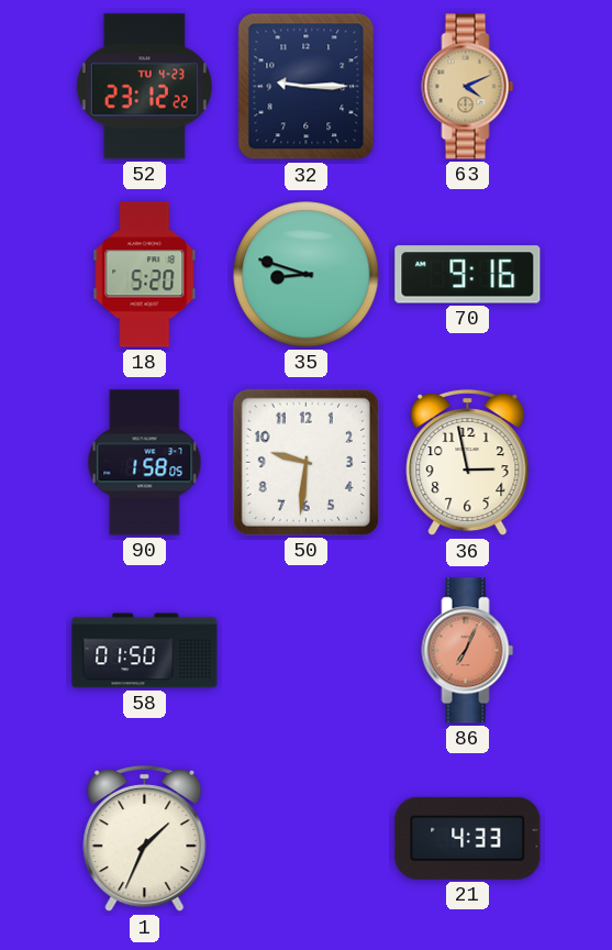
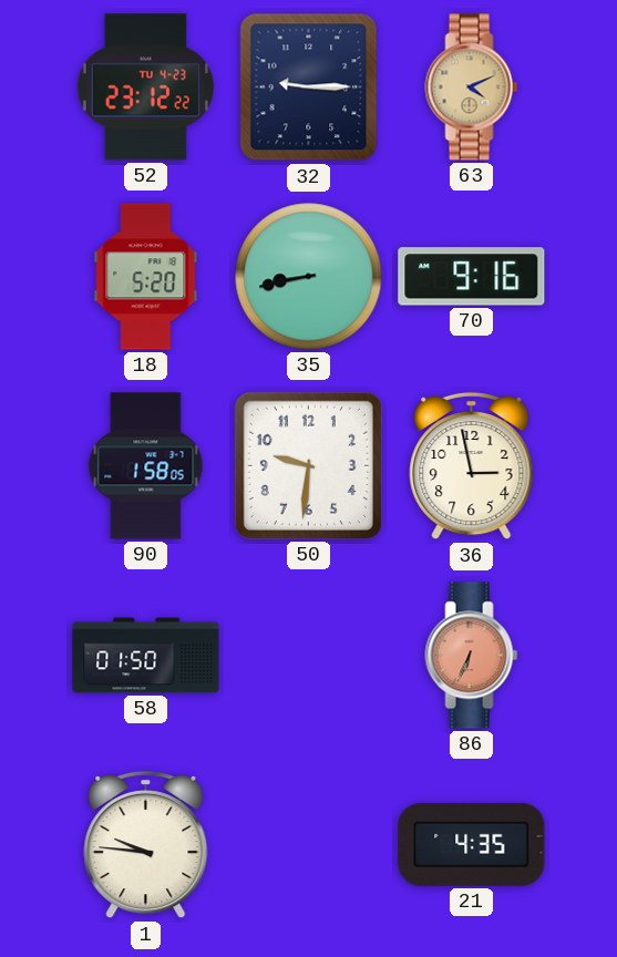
35: 8:48 -> 8:43 (309, 277)
86: 7:04 -> 6:34 (472, 656)
1: 1:34 -> 9:46 (146, 845)
21: 4:33 -> 4:35 (472, 844)
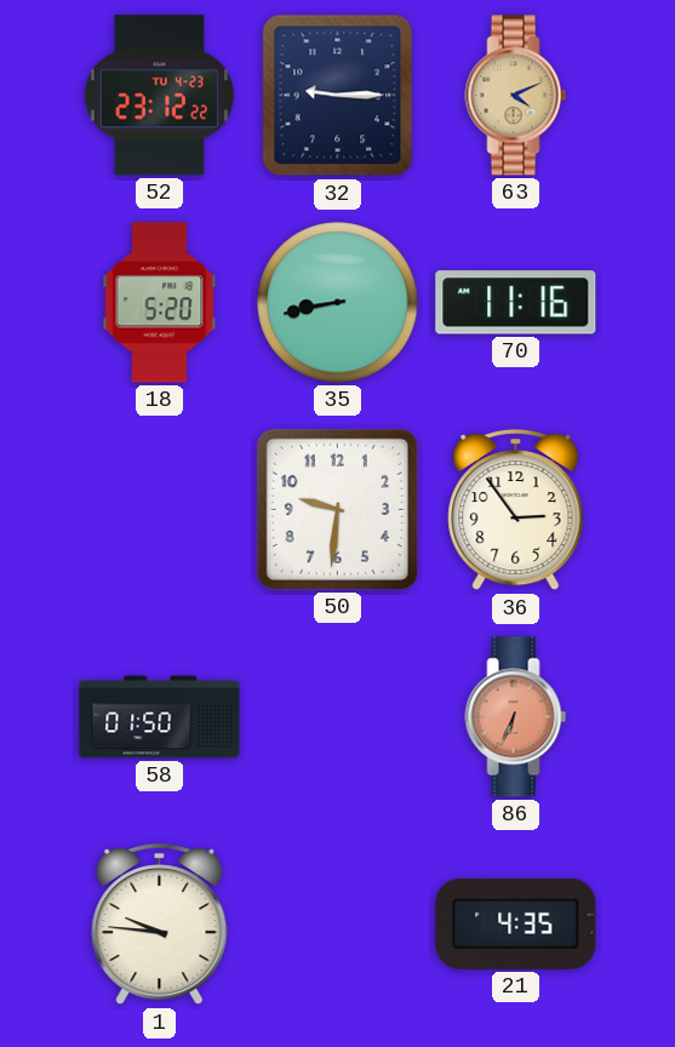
70: 9:16 -> 11:16 (516, 303)
90: 1:58 -> none (146, 466)
36: 2:58 -> 2:54 (516, 510)
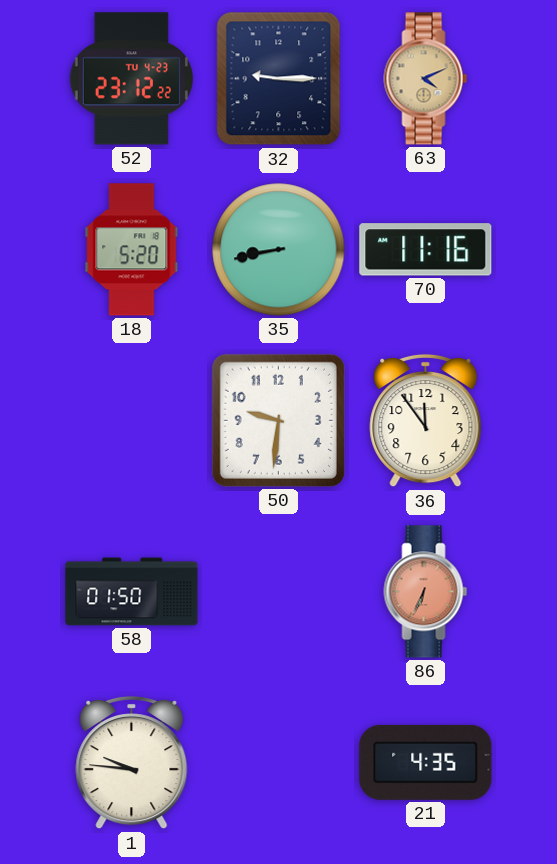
36: 2:54 -> 11:54 (426, 421)
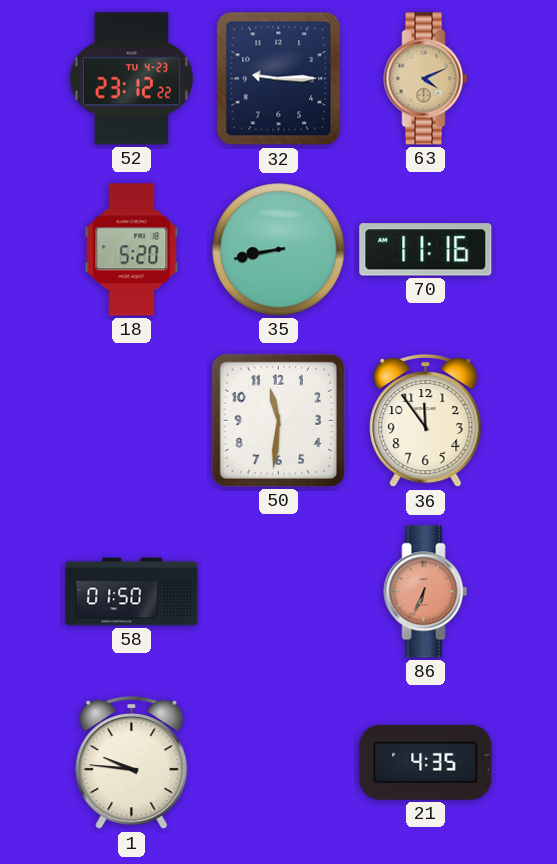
50: 9:31 -> 11:31 (278, 420)
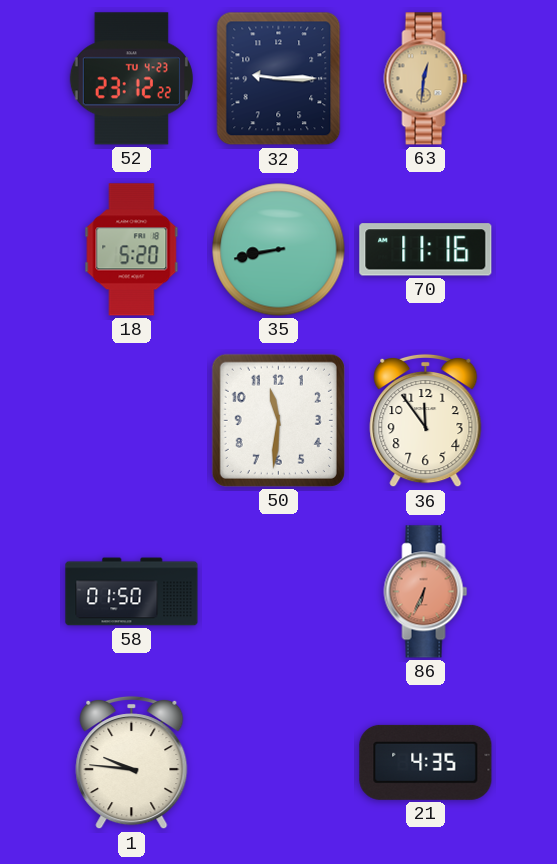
63: 4:11 -> 12:31 (426, 79)
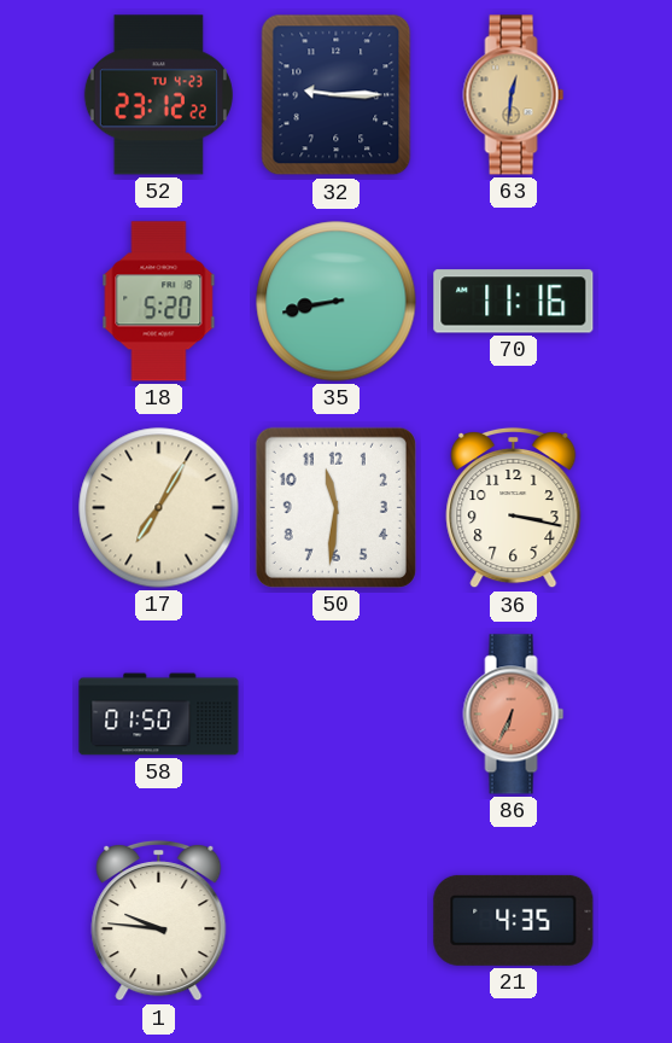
17: none -> 7:05 (159, 508)
36: 11:54 -> 3:17 (514, 508)
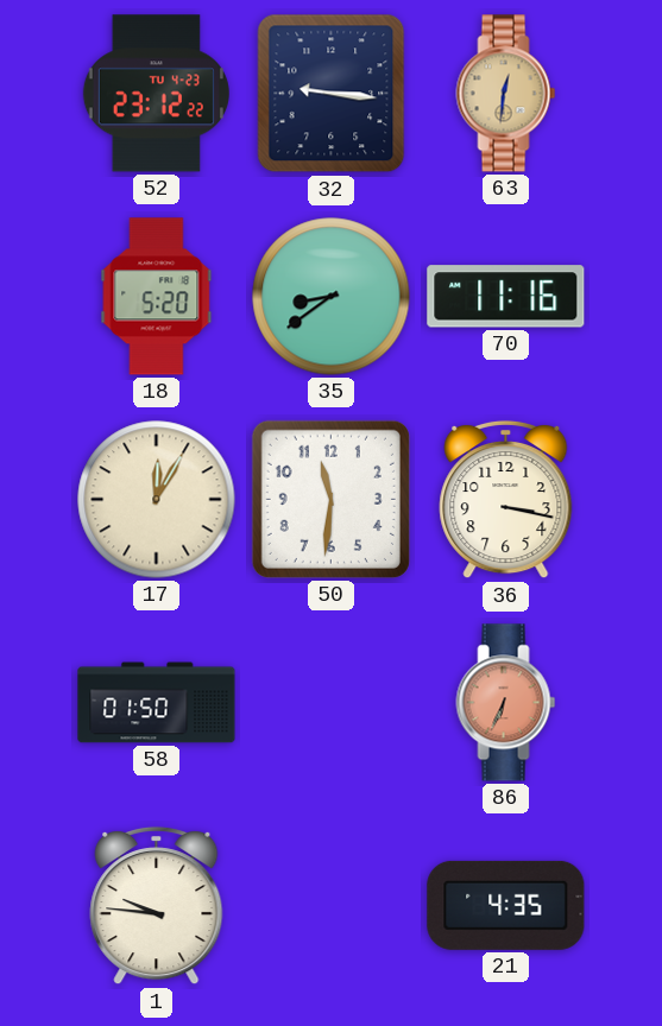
32: 9:15 -> 9:16 (332, 94)
35: 8:43 -> 8:39 (332, 297)
17: 7:05 -> 12:05 (157, 500)
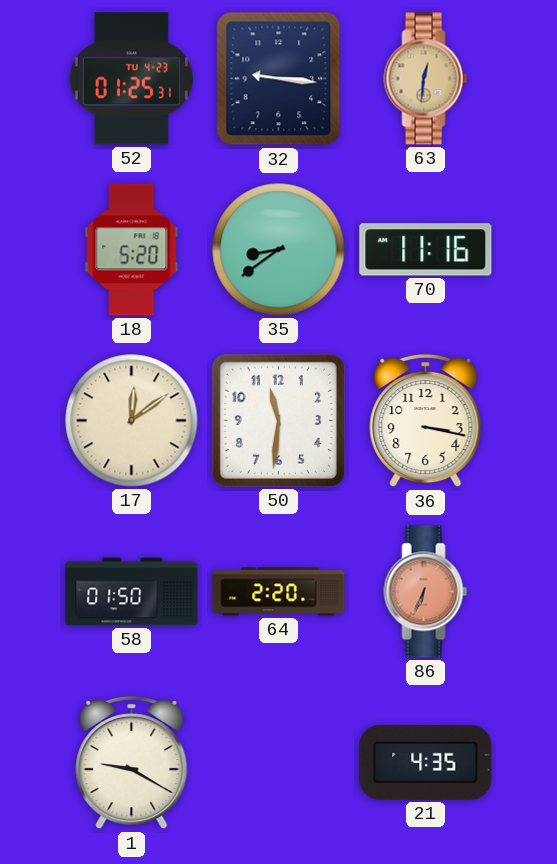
52: 23:12 -> 01:25 (131, 79)
17: 12:05 -> 12:09 (132, 421)
64: none -> 2:20 (279, 592)
1: 9:46 -> 9:20 (132, 763)
